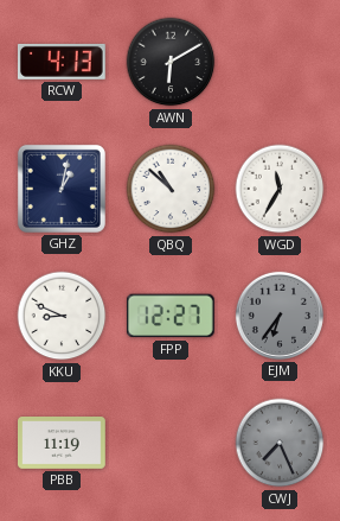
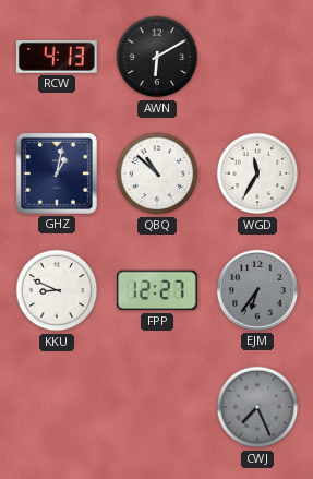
PBB: 11:19 -> none (63, 444)
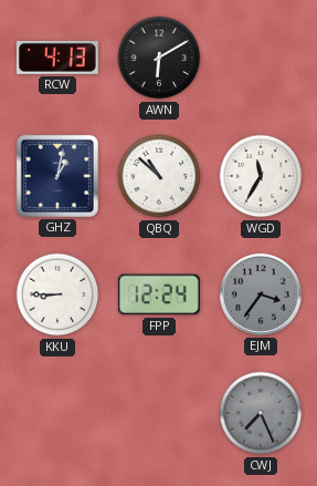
KKU: 8:49 -> 8:45 (57, 294)
FPP: 12:27 -> 12:24 (159, 294)
EJM: 6:36 -> 3:36 (261, 294)
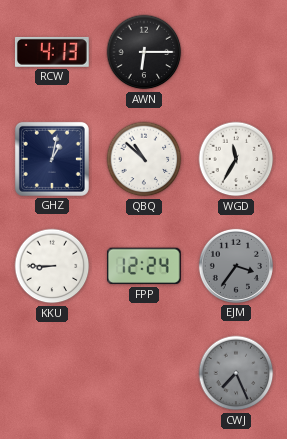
AWN: 6:10 -> 6:15 (144, 52)
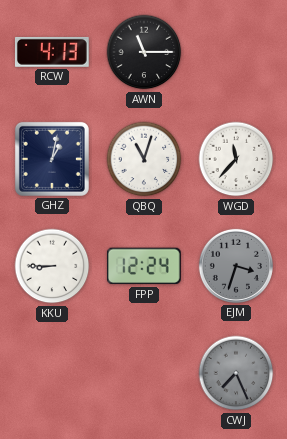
AWN: 6:15 -> 11:15 (144, 52)
QBQ: 10:52 -> 11:03 (144, 159)
WGD: 11:35 -> 11:37 (236, 159)
EJM: 3:36 -> 3:33 (236, 266)
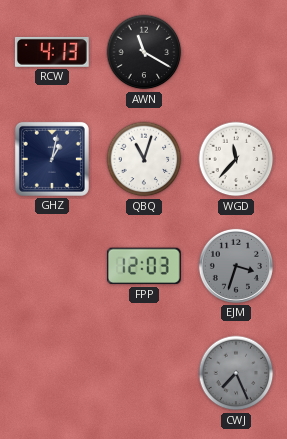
AWN: 11:15 -> 11:20 (144, 52)
KKU: 8:45 -> none (52, 266)
FPP: 12:24 -> 12:03 (144, 266)
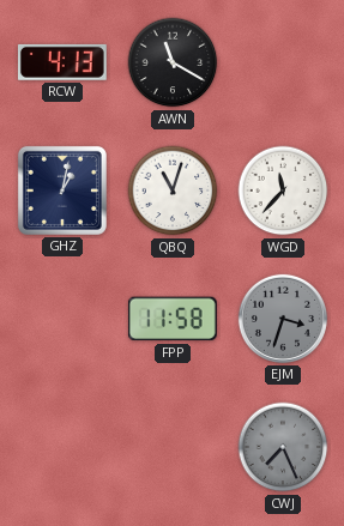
FPP: 12:03 -> 11:58 (173, 319)
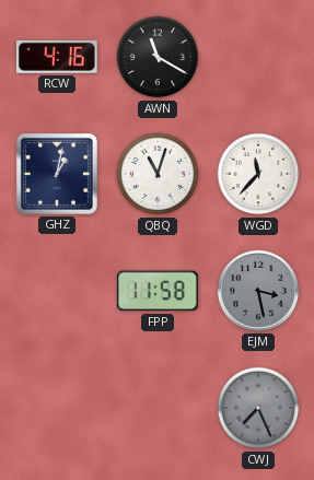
RCW: 4:13 -> 4:16 (57, 57)
EJM: 3:33 -> 3:28 (258, 291)
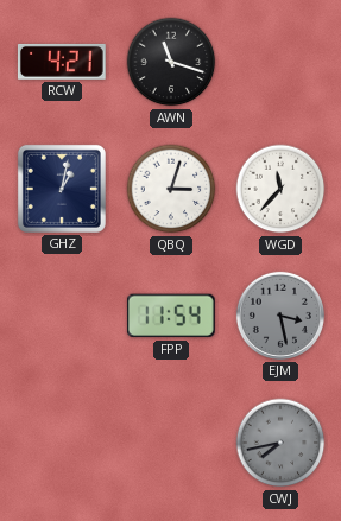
RCW: 4:16 -> 4:21 (62, 62)
AWN: 11:20 -> 11:18 (171, 62)
QBQ: 11:03 -> 3:03 (171, 189)
FPP: 11:58 -> 11:54 (171, 316)
CWJ: 7:26 -> 7:43 (280, 443)
